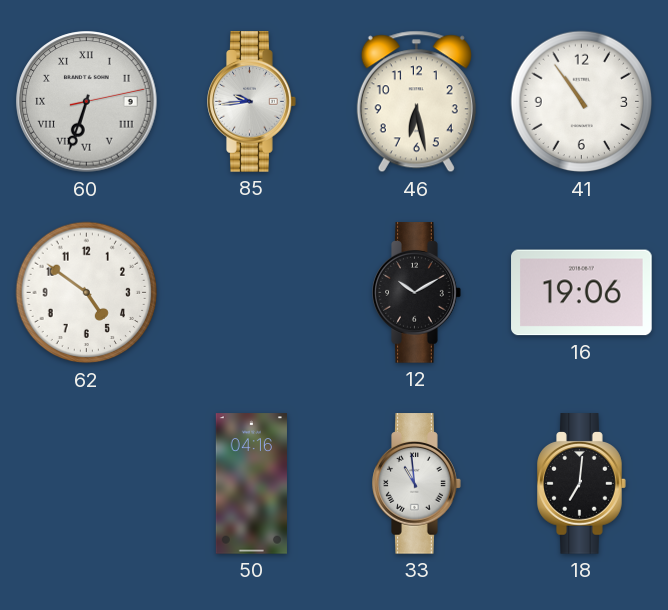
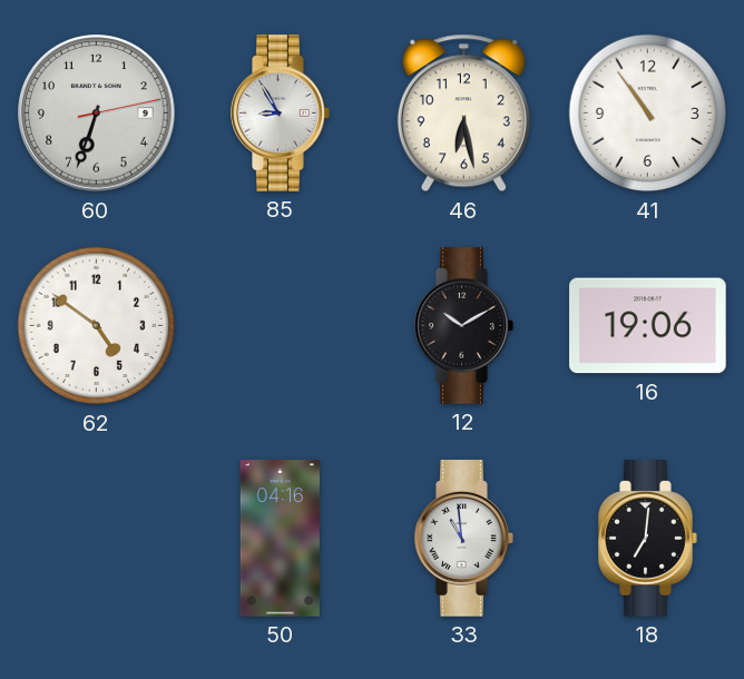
60 numerals: Roman -> Arabic (97, 114)
85: 9:44 -> 8:55 (281, 114)
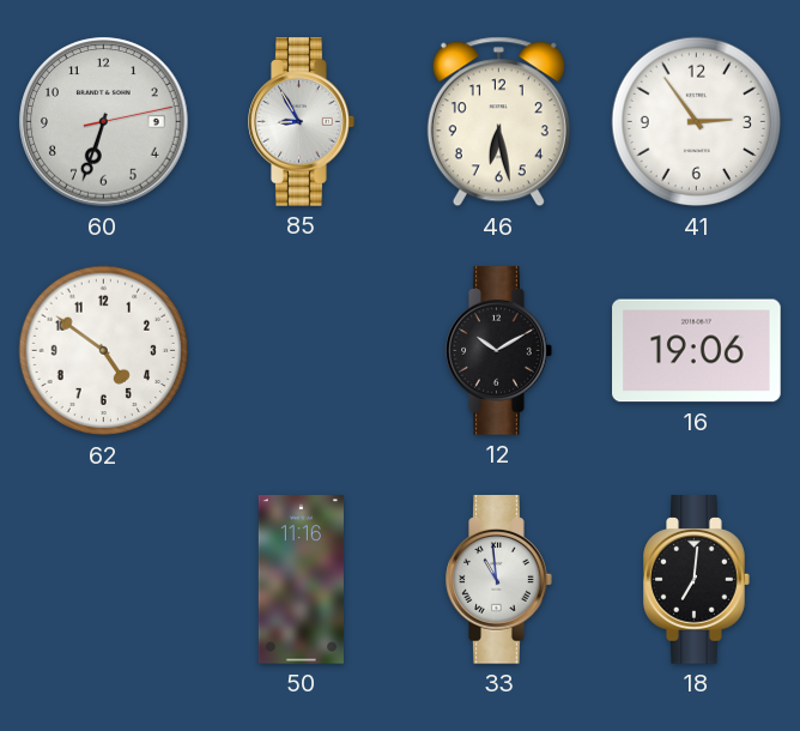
41: 10:54 -> 2:54 (697, 122)
50: 04:16 -> 11:16 (301, 580)
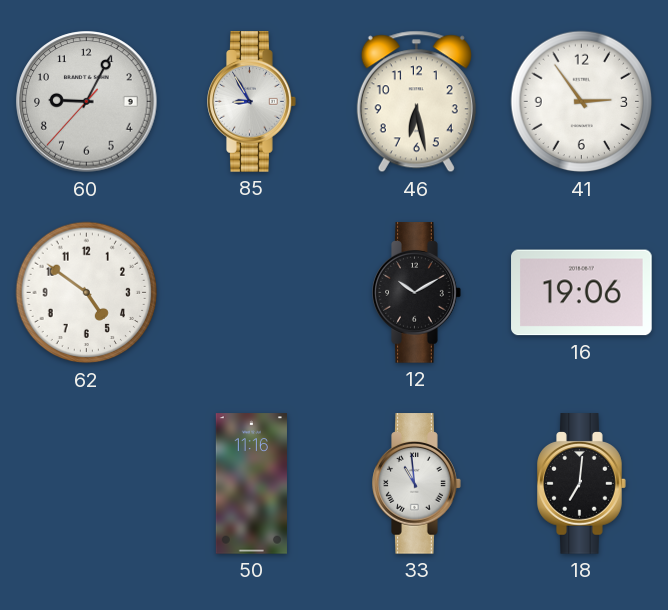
60: 6:33 -> 9:04 (87, 102)
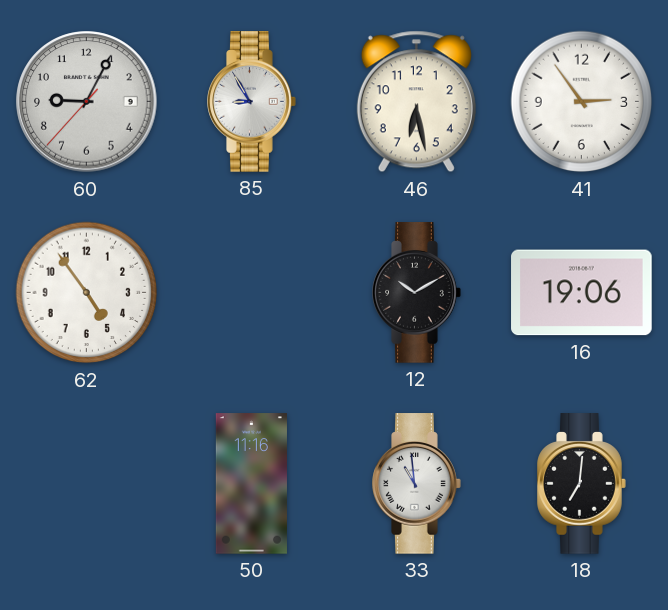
62: 4:51 -> 4:54 (87, 293)
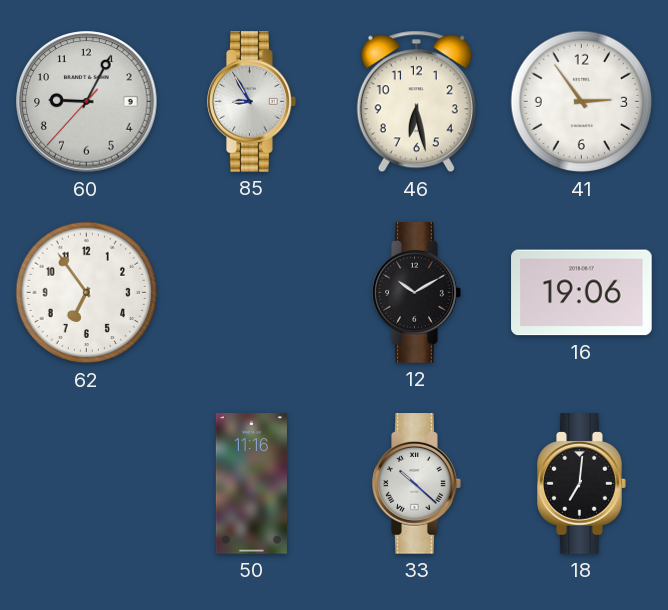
62: 4:54 -> 6:54 (87, 293)
33: 10:59 -> 10:22 (417, 484)
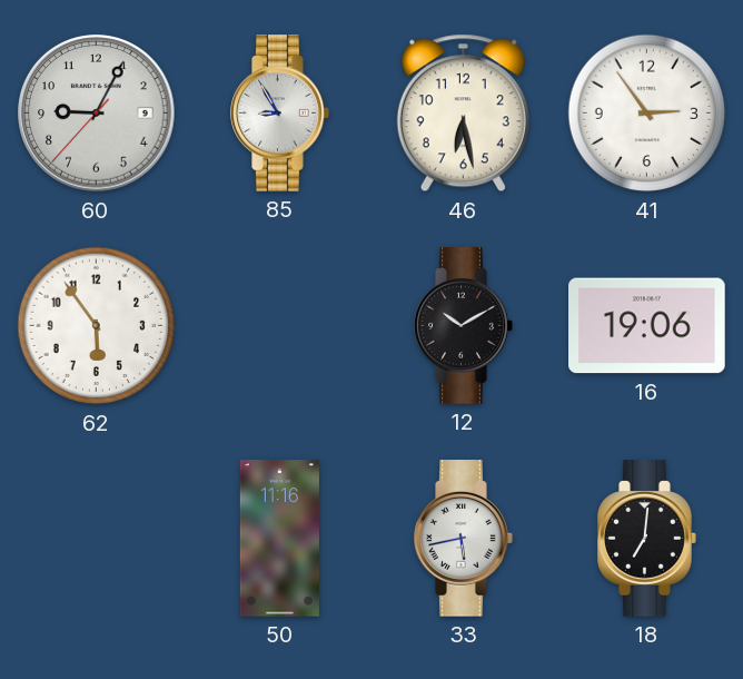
62: 6:54 -> 5:54 (97, 326)
33: 10:22 -> 5:43 (464, 539)
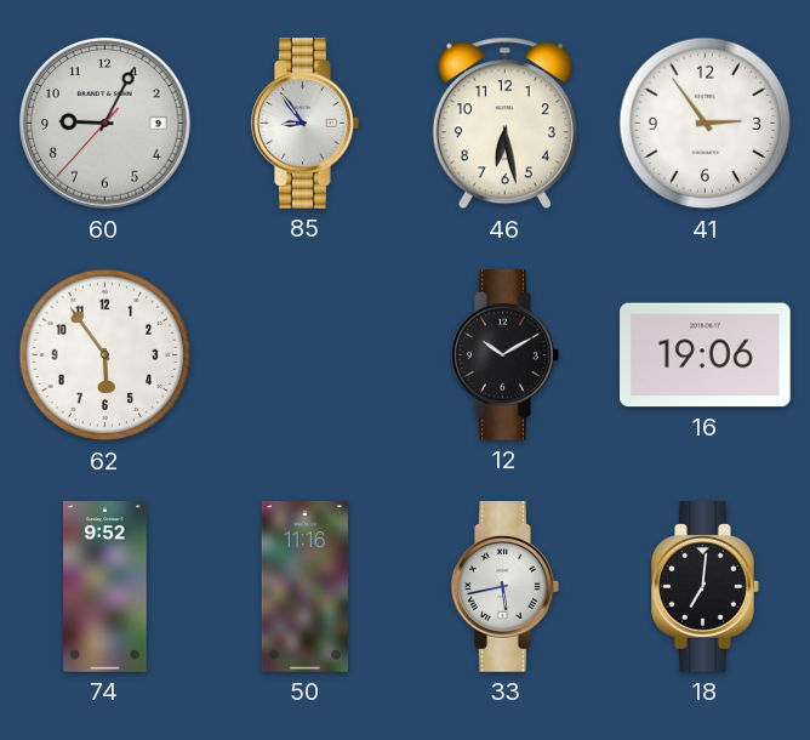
85: 8:55 -> 8:54 (306, 124)
74: none -> 9:52 (105, 587)
